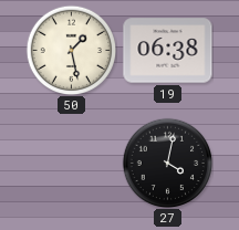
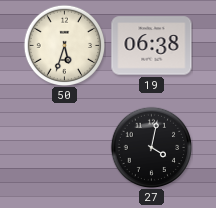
50: 1:28 -> 5:33 (64, 45)
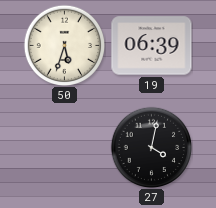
19: 06:38 -> 06:39 (152, 46)
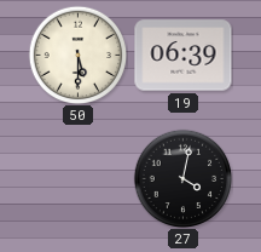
50: 5:33 -> 5:30 (77, 55)
